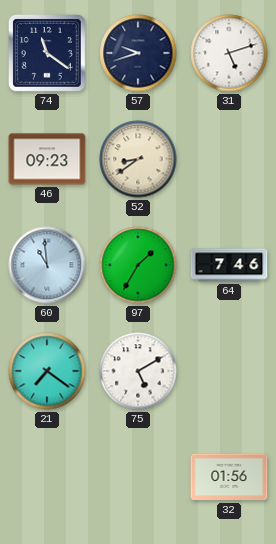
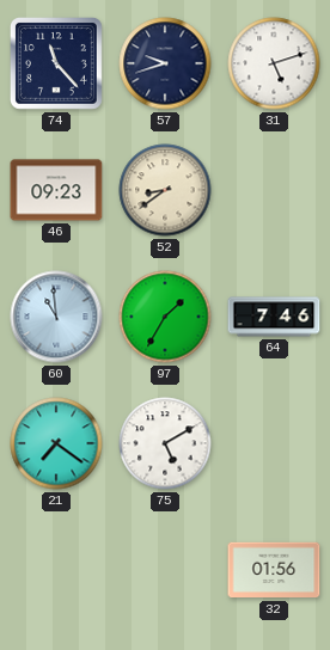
74: 11:21 -> 11:23 (56, 63)
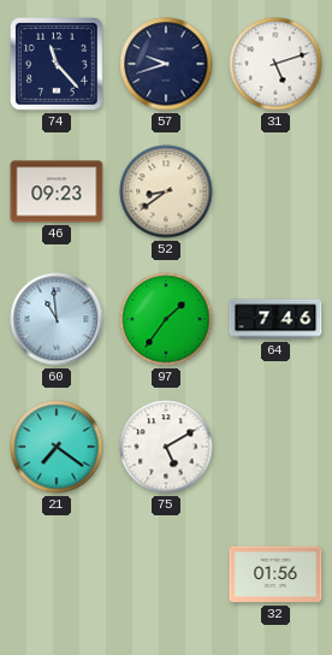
97: 1:35 -> 1:36 (166, 319)
